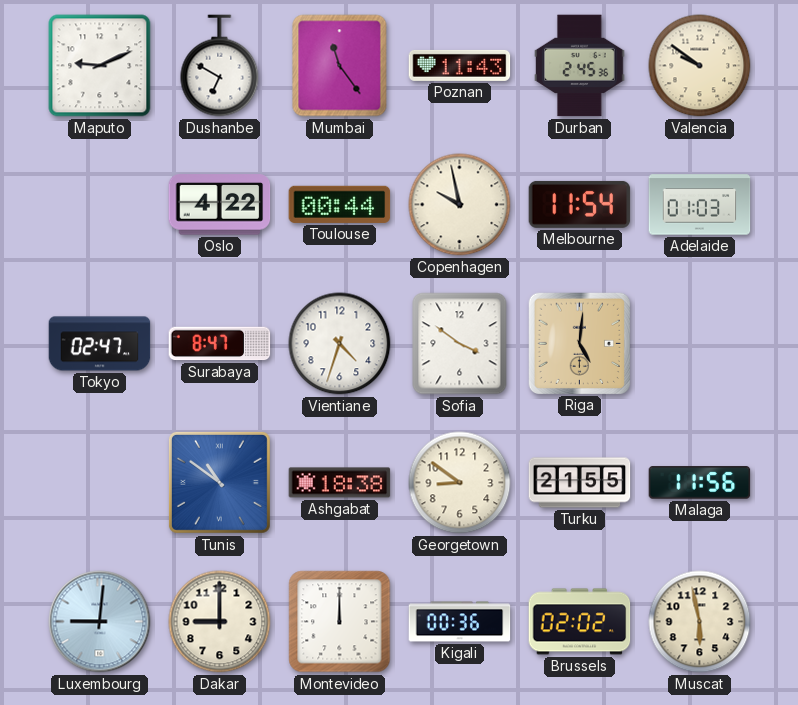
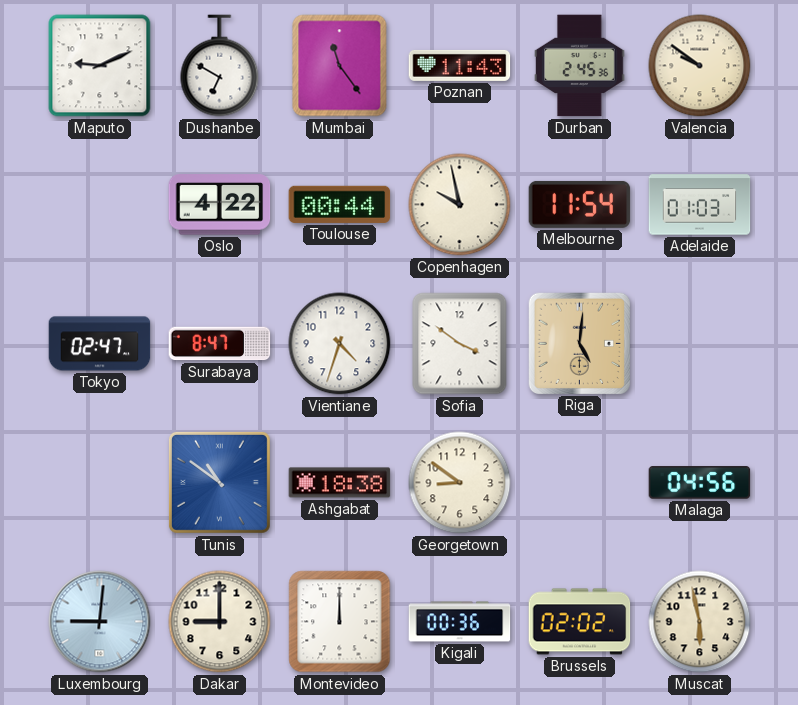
Turku: 21:55 -> none (580, 483)
Malaga: 11:56 -> 04:56 (700, 483)
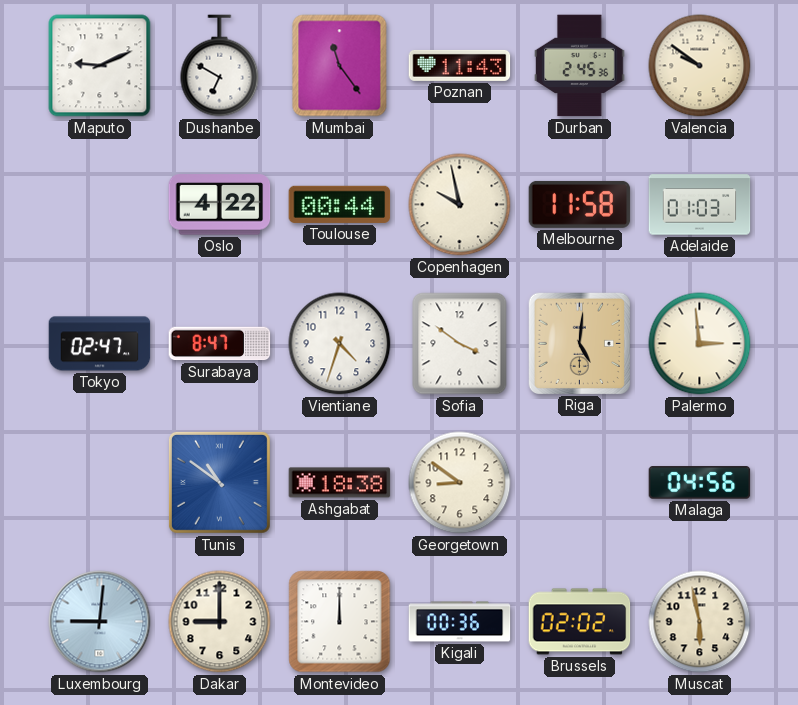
Melbourne: 11:54 -> 11:58 (580, 204)
Palermo: none -> 2:59 (700, 344)
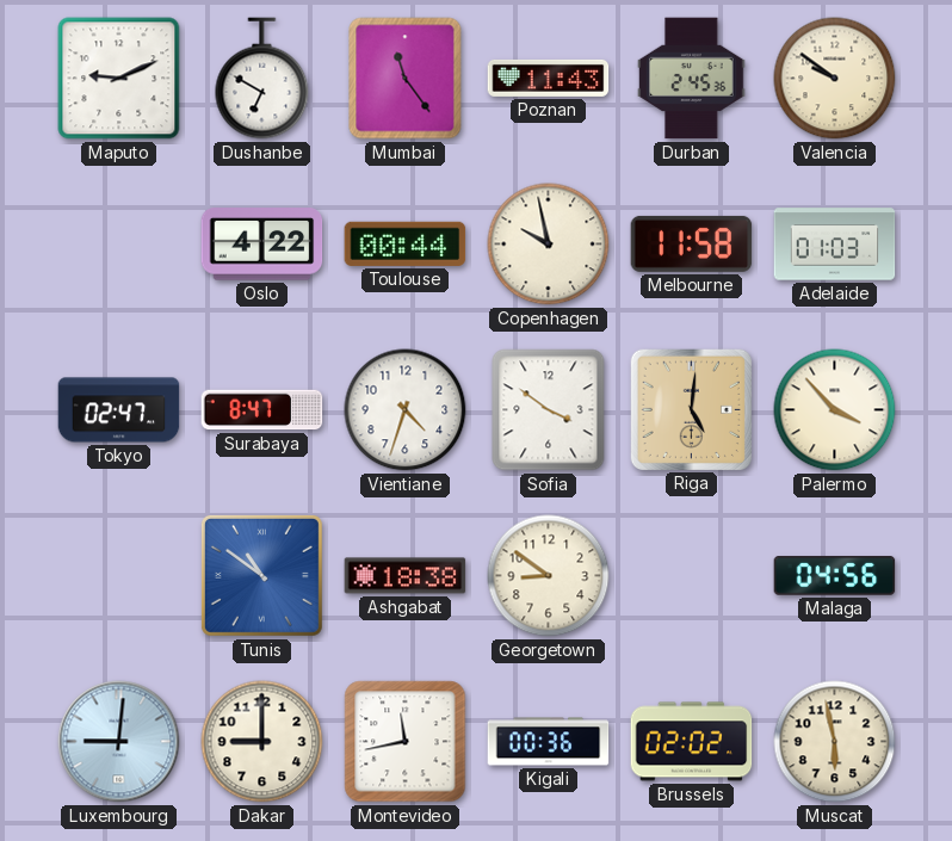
Palermo: 2:59 -> 3:53 (835, 410)
Montevideo: 12:00 -> 11:43 (406, 742)
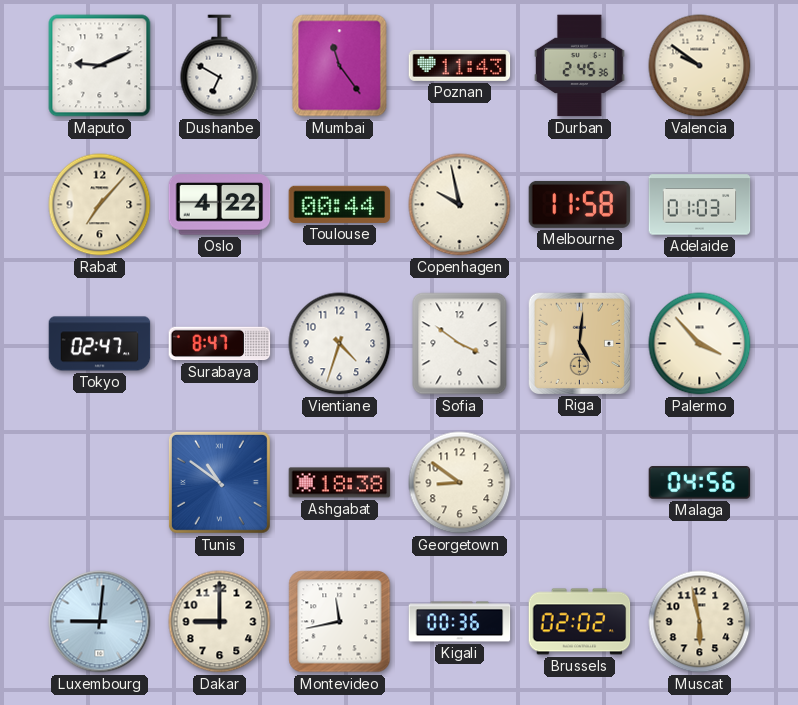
Rabat: none -> 7:07 (100, 205)
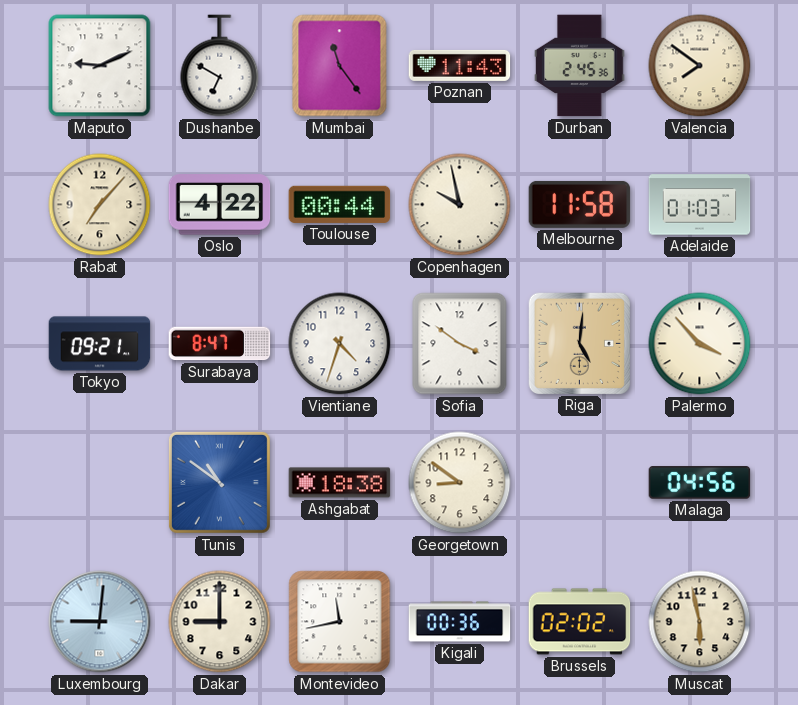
Valencia: 9:51 -> 7:51 (700, 66)
Tokyo: 02:47 -> 09:21 (100, 344)
